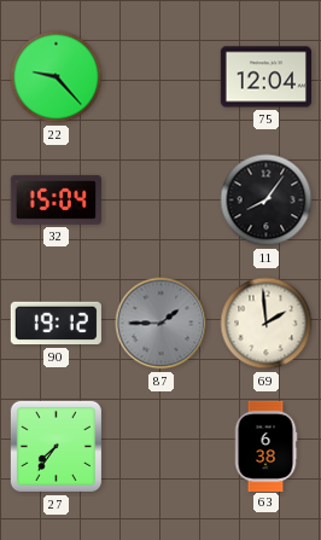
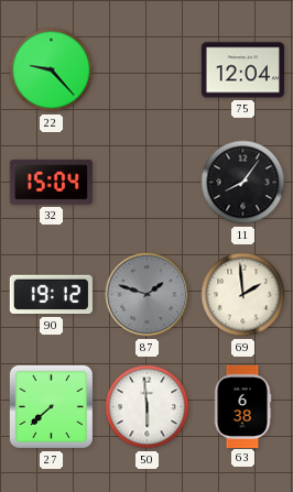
87: 1:45 -> 1:48 (148, 295)
27: 7:36 -> 7:38 (51, 406)
50: none -> 5:59 (148, 407)
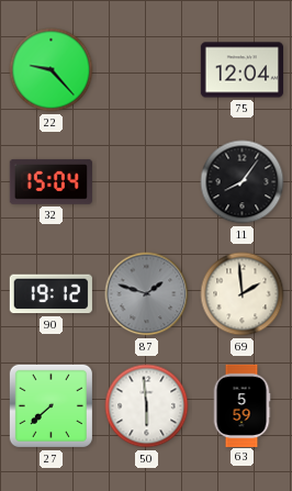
63: 6:38 -> 5:59 (242, 405)
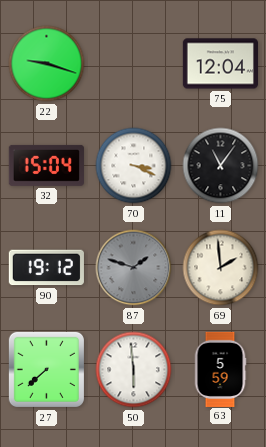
22: 9:23 -> 9:18 (47, 64)
70: none -> 3:19 (134, 166)
11: 8:06 -> 11:06 (221, 166)
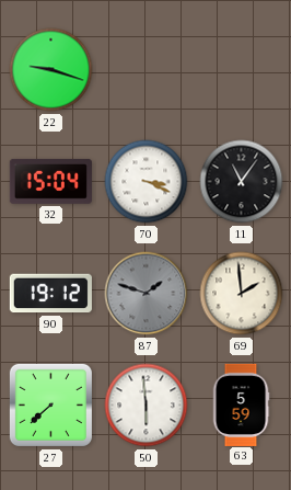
75: 12:04 -> none (220, 64)
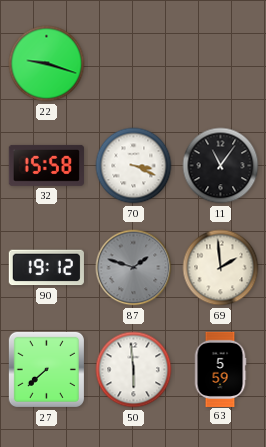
32: 15:04 -> 15:58 (46, 165)
